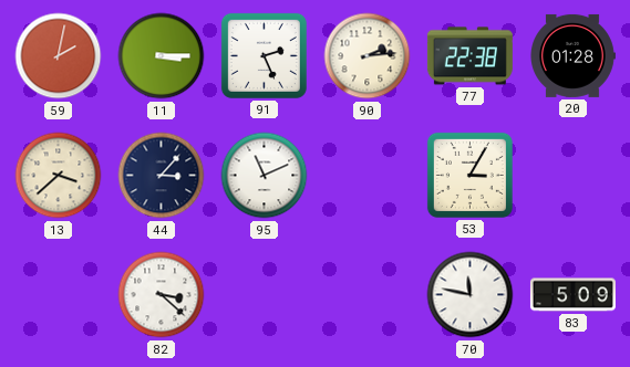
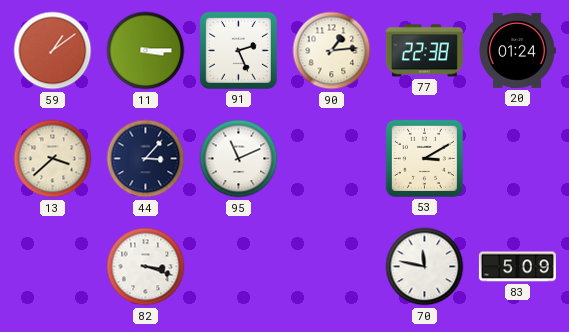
59: 2:02 -> 1:09 (53, 51)
90: 2:14 -> 1:14 (332, 51)
20: 01:28 -> 01:24 (518, 50)
53: 3:05 -> 3:10 (424, 158)
82: 3:22 -> 3:18 (146, 267)
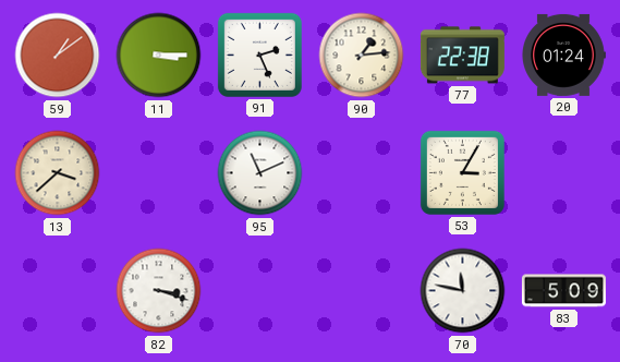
44: 3:07 -> none (146, 159)
53: 3:10 -> 3:05 (462, 172)
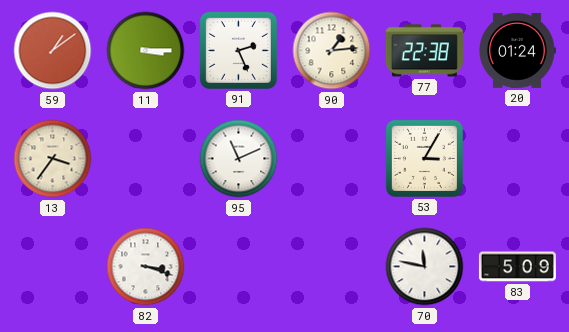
13: 3:38 -> 3:36 (53, 159)
